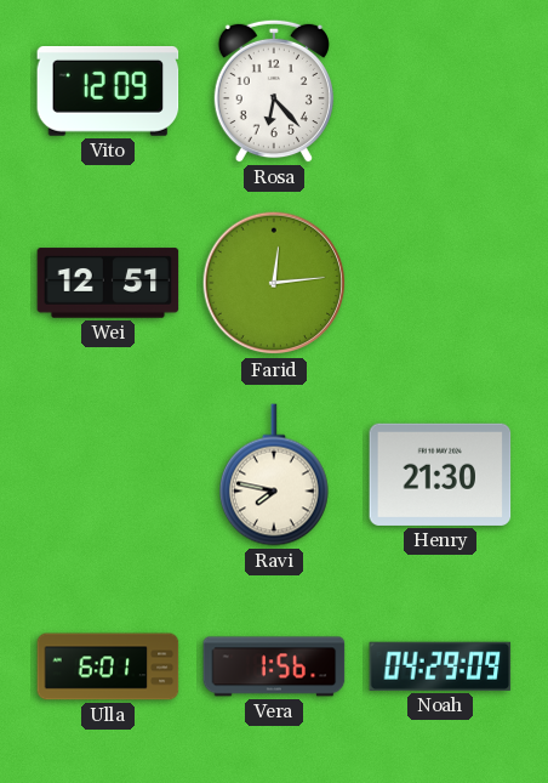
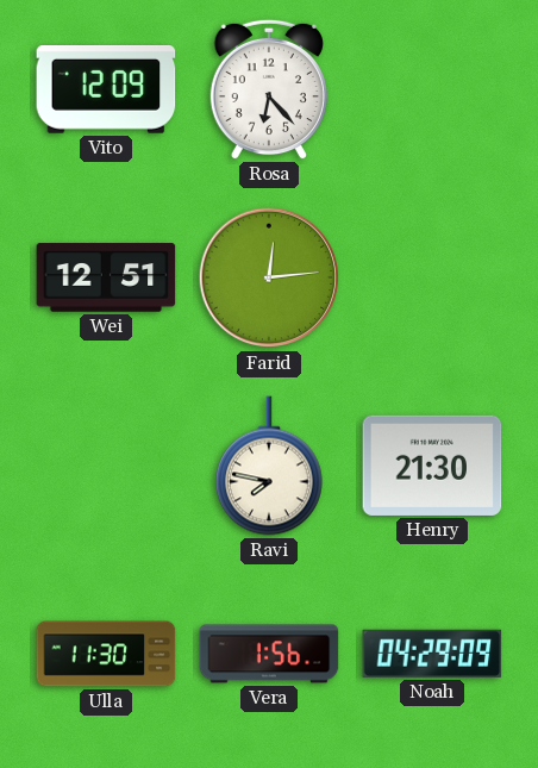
Ulla: 6:01 -> 11:30 (106, 654)
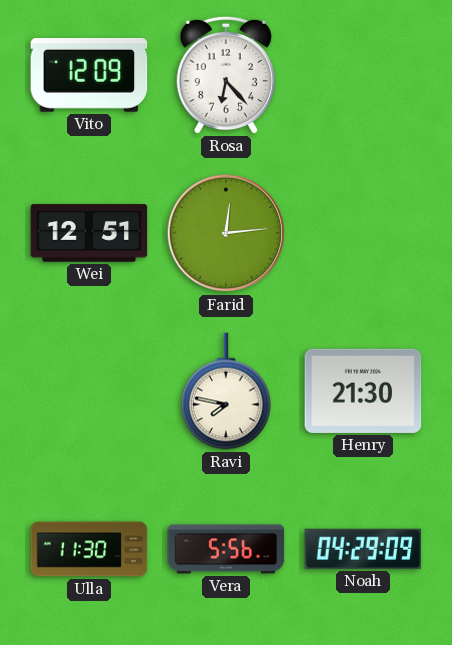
Vera: 1:56 -> 5:56 (226, 549)
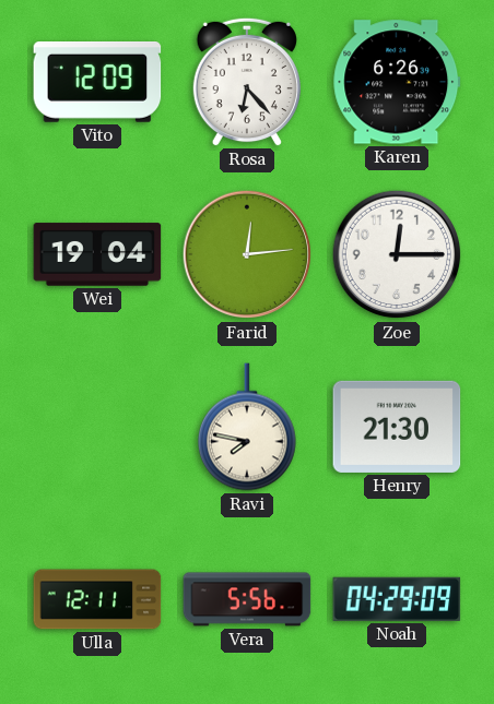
Karen: none -> 6:26 (397, 82)
Wei: 12:51 -> 19:04 (97, 254)
Zoe: none -> 12:15 (397, 254)
Ulla: 11:30 -> 12:11 (97, 599)
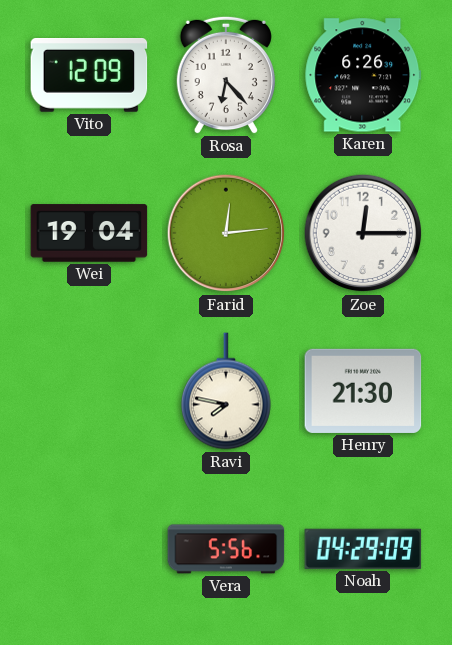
Ulla: 12:11 -> none (97, 599)
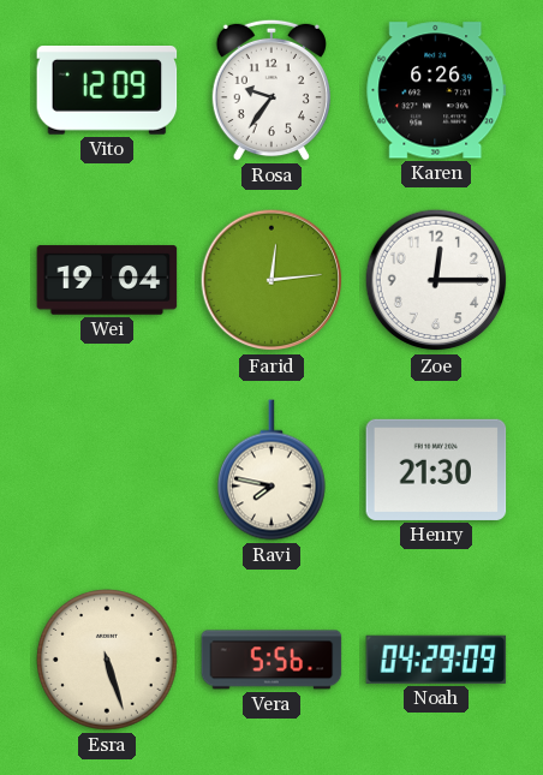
Rosa: 6:23 -> 9:36 (271, 90)
Esra: none -> 5:27 (107, 660)
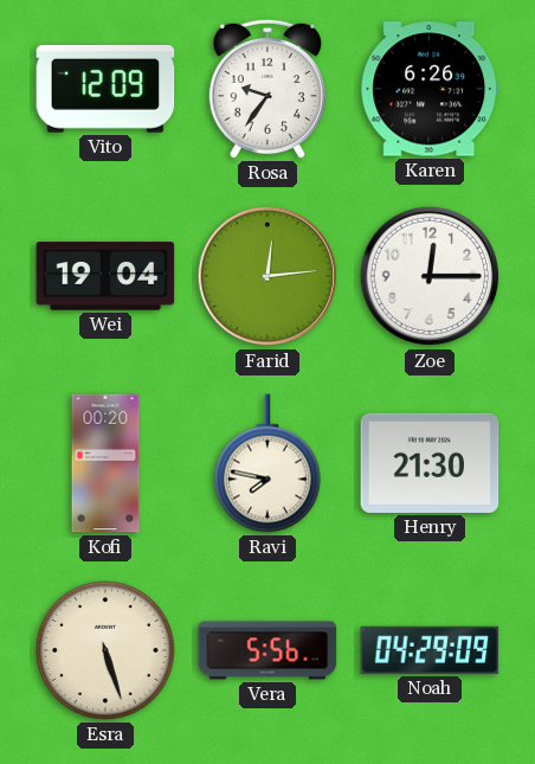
Kofi: none -> 00:20 (105, 463)
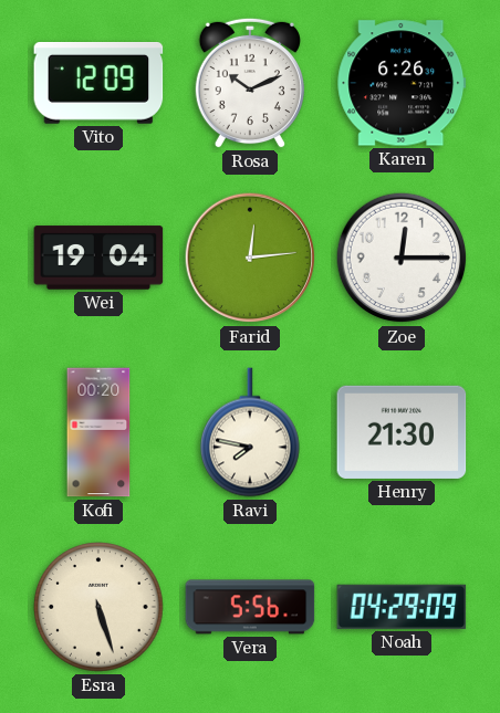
Rosa: 9:36 -> 10:11 (250, 83)
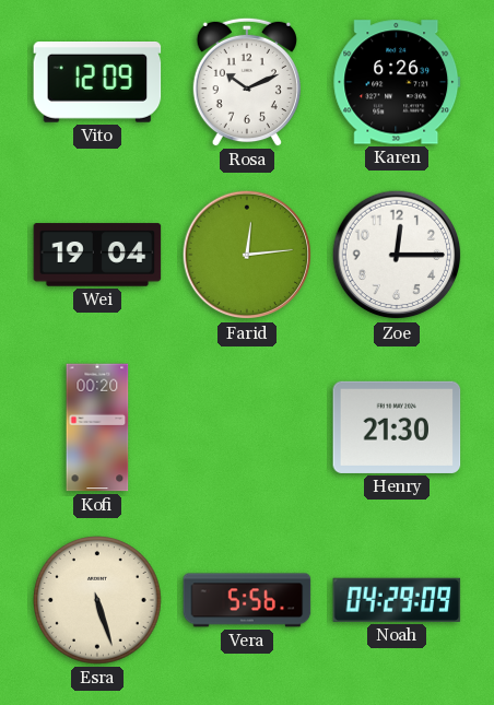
Ravi: 7:47 -> none (251, 432)
